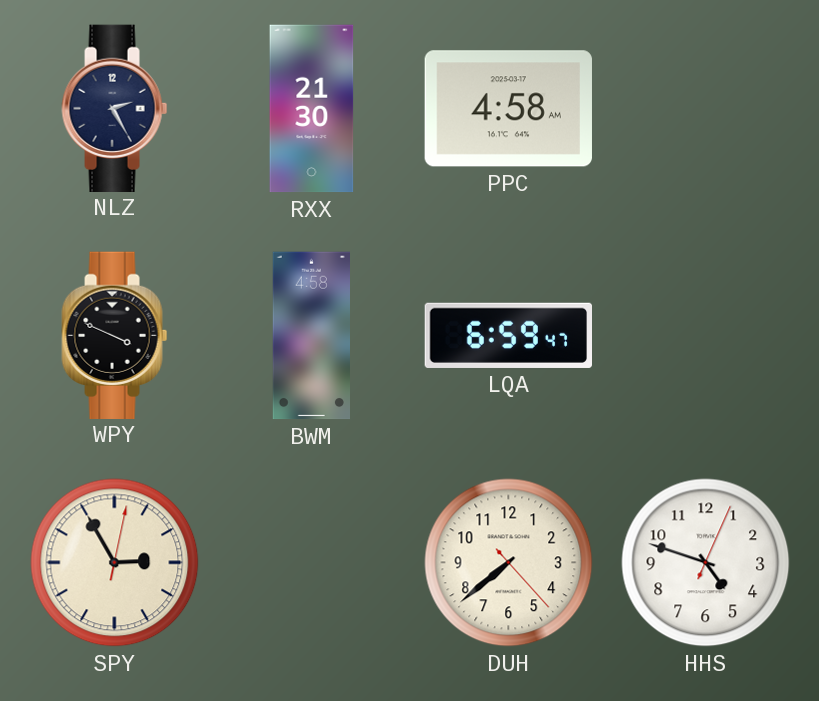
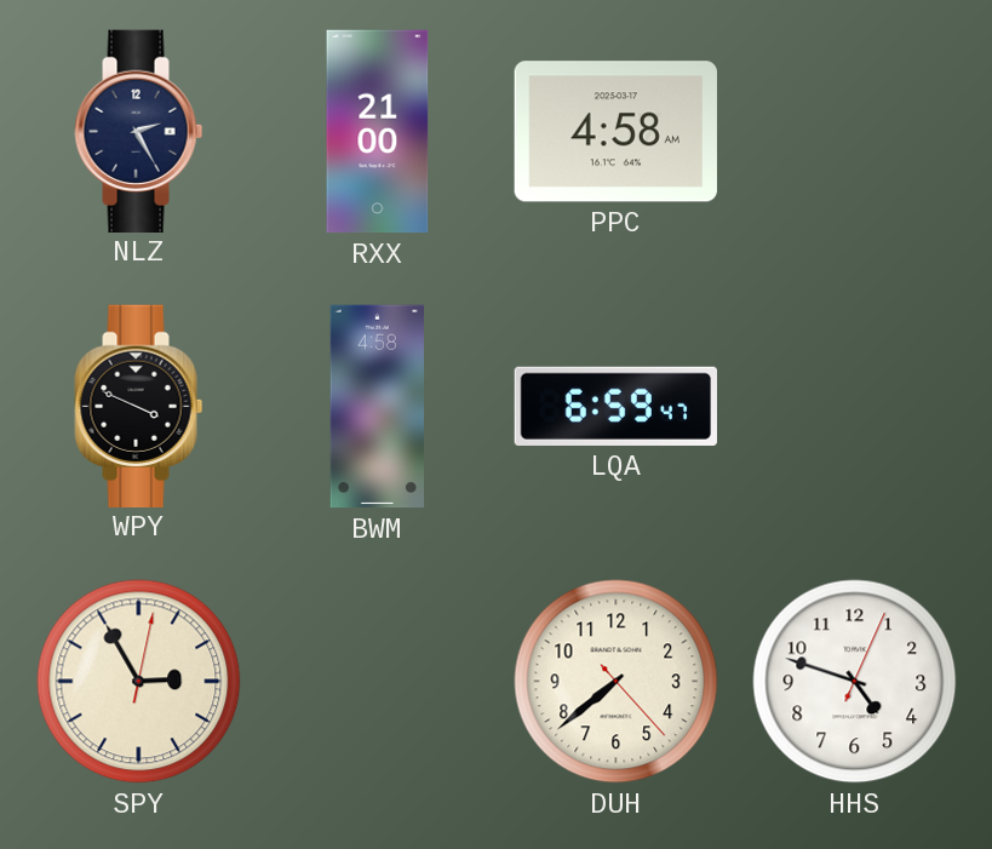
RXX: 21:30 -> 21:00 (378, 132)
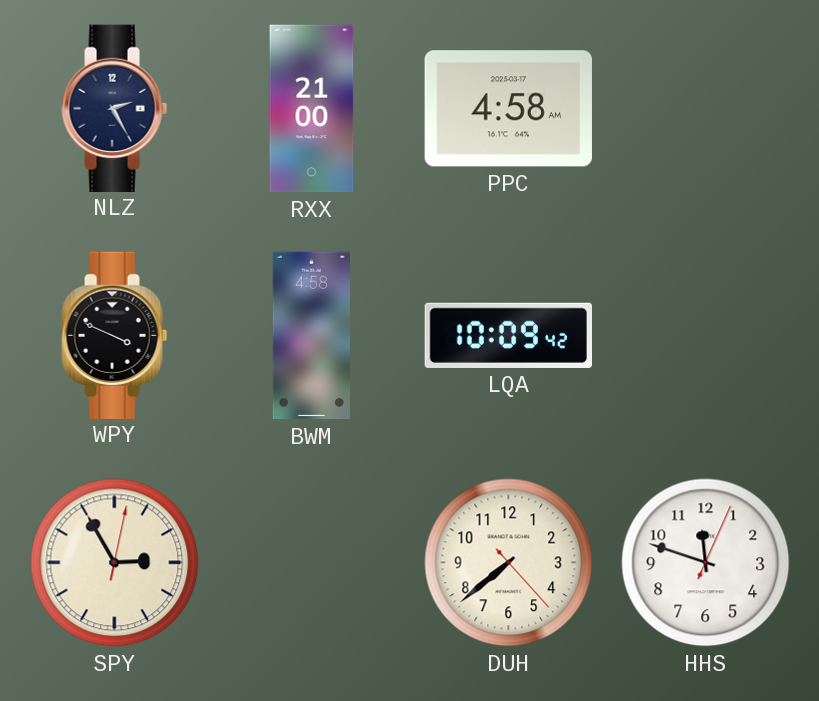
LQA: 6:59 -> 10:09 (508, 335)
HHS: 4:48 -> 11:48 (706, 563)
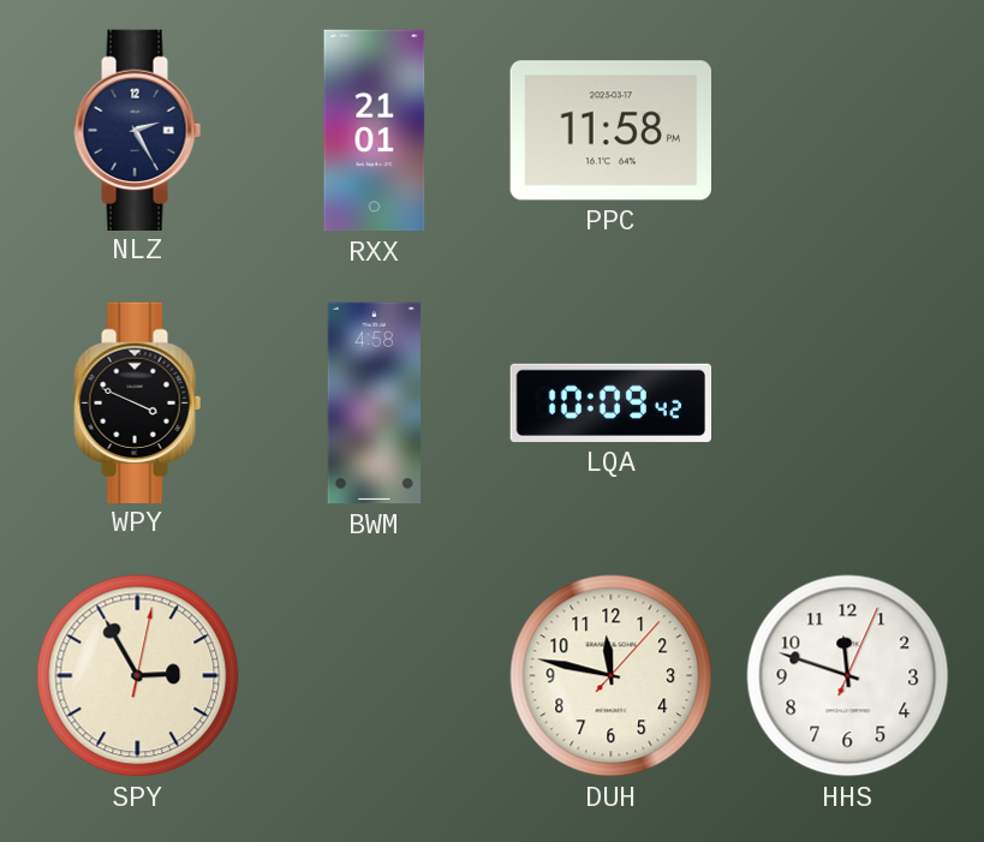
RXX: 21:00 -> 21:01 (375, 131)
PPC: 4:58 -> 11:58 (610, 131)
DUH: 7:38 -> 11:47 (612, 676)
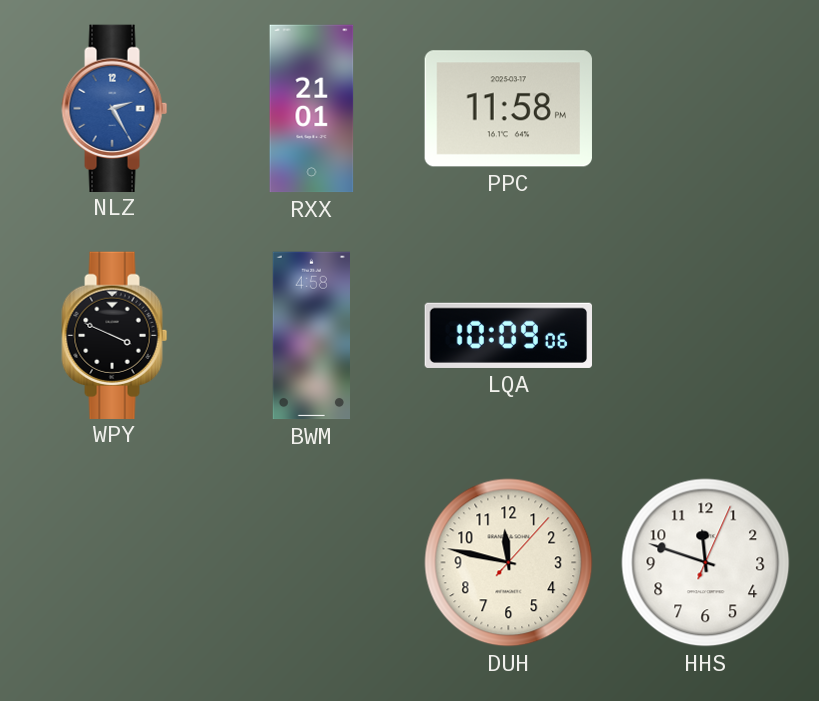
NLZ dial: navy -> blue (115, 108)
LQA: 10:09:42 -> 10:09:06 (508, 335)
SPY: 2:55 -> none (138, 676)
